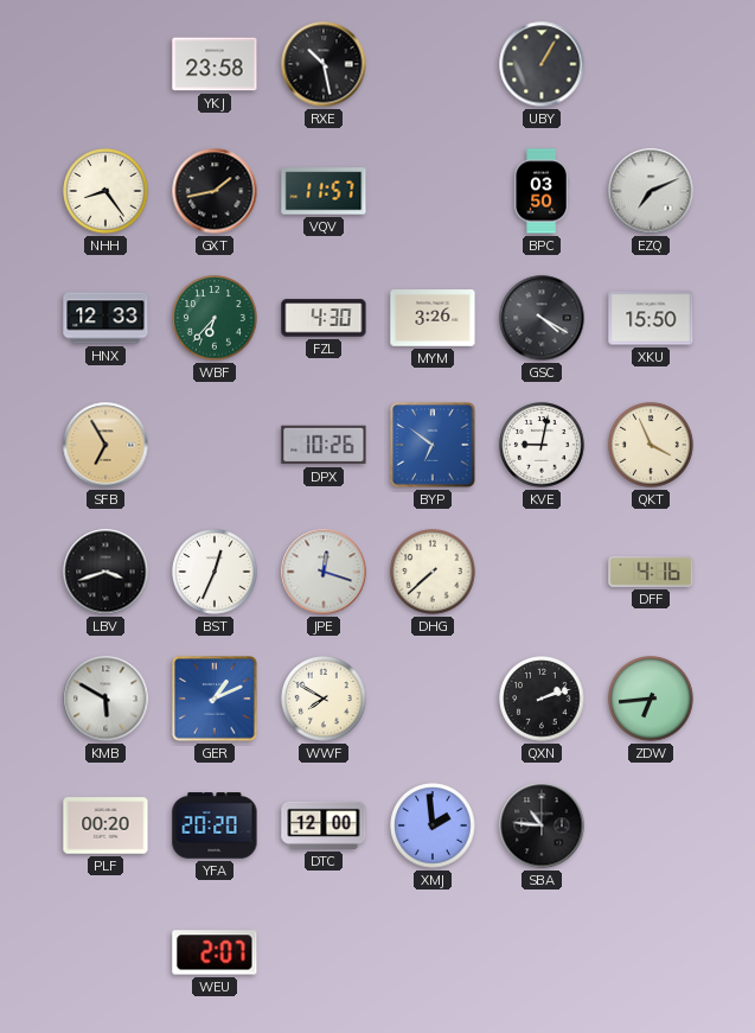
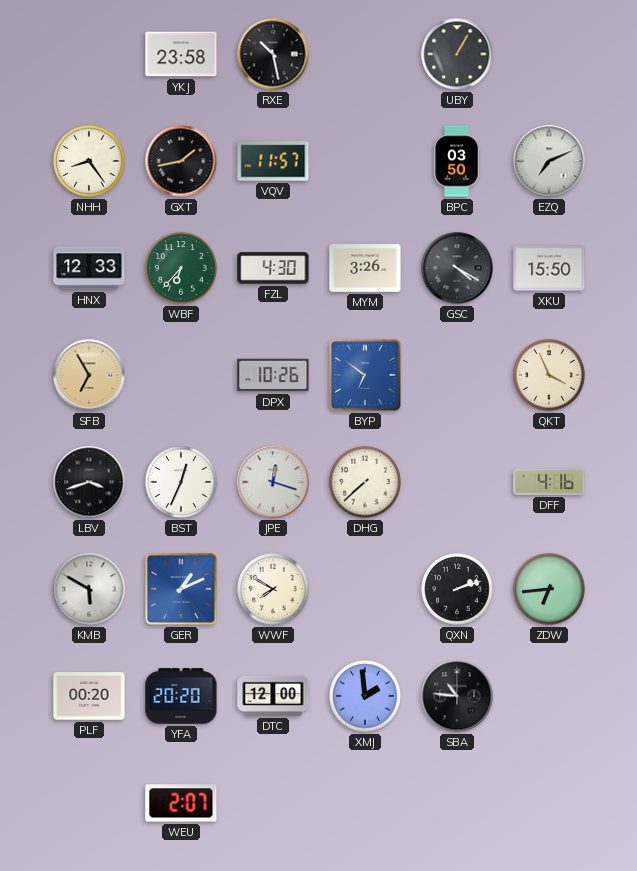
KVE: 9:02 -> none (542, 445)
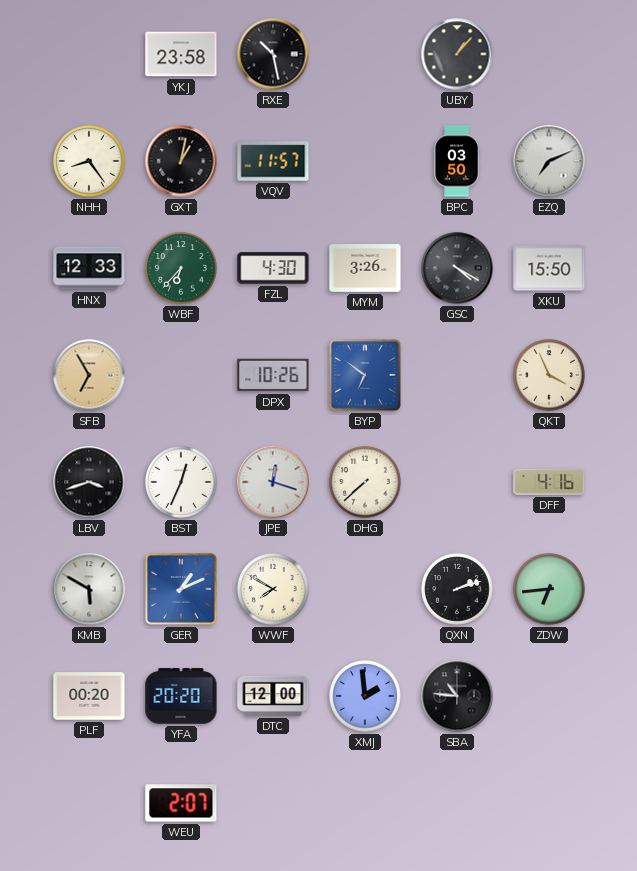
UBY: 1:05 -> 1:07 (457, 54)
GXT: 1:43 -> 1:02 (181, 161)
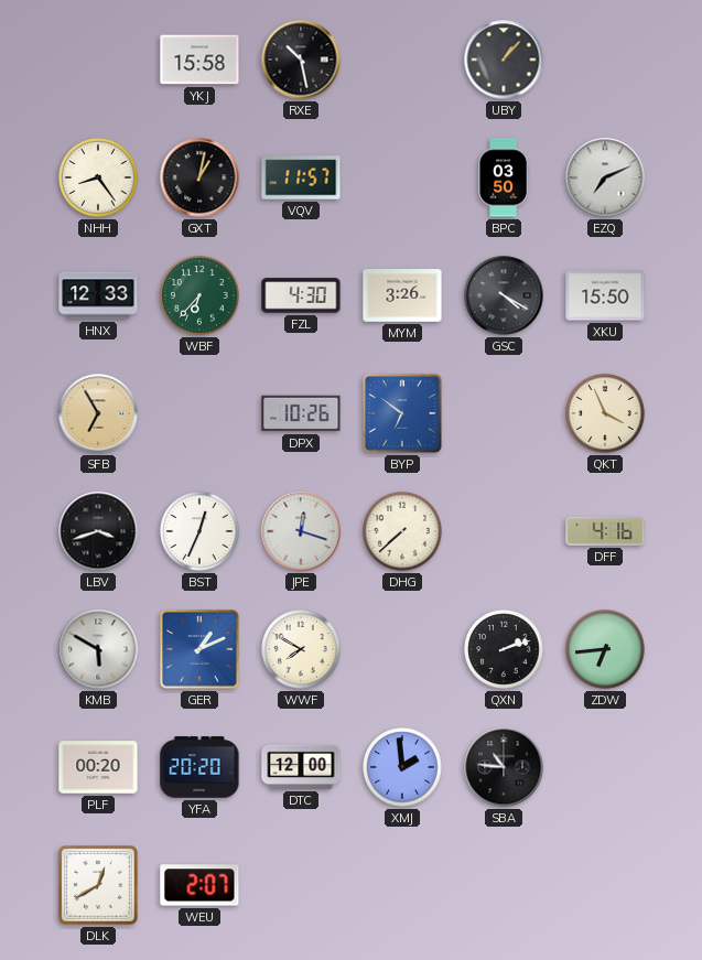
YKJ: 23:58 -> 15:58 (199, 60)
DLK: none -> 12:40 (98, 885)
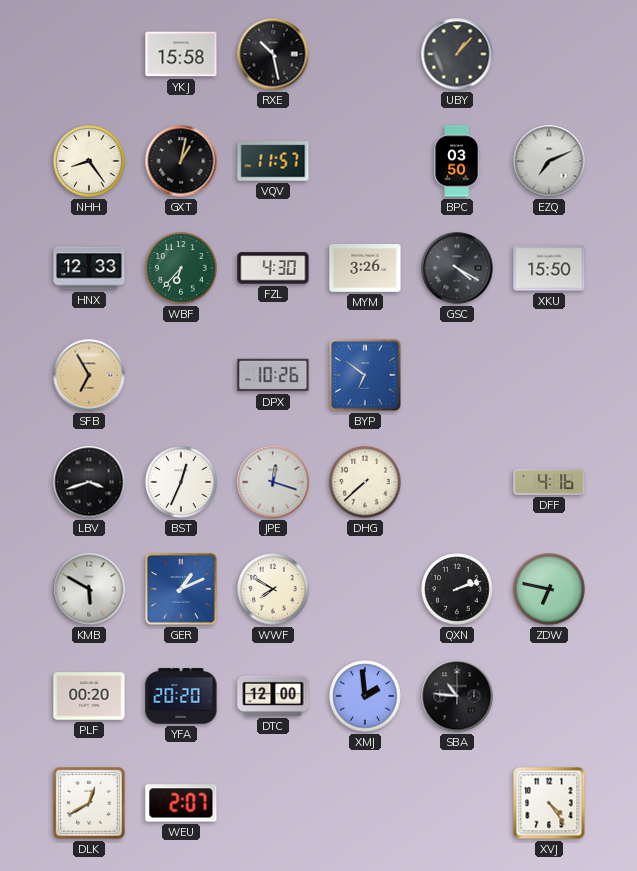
QKT: 3:56 -> none (605, 413)
ZDW: 6:44 -> 6:47 (549, 589)
XVJ: none -> 4:24 (549, 803)
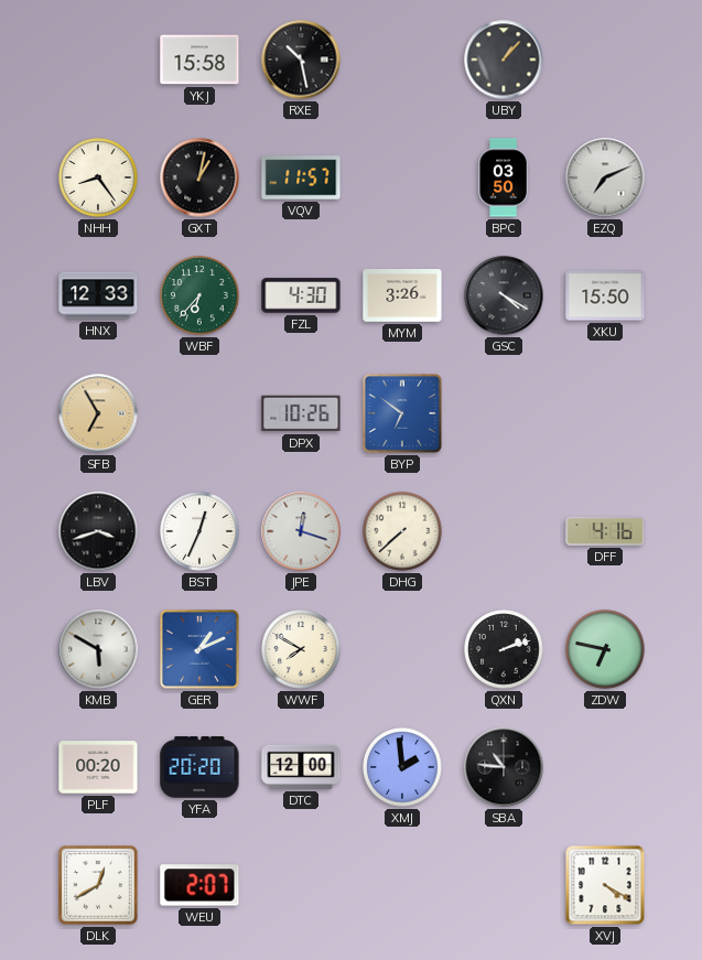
XVJ: 4:24 -> 4:20 (605, 885)
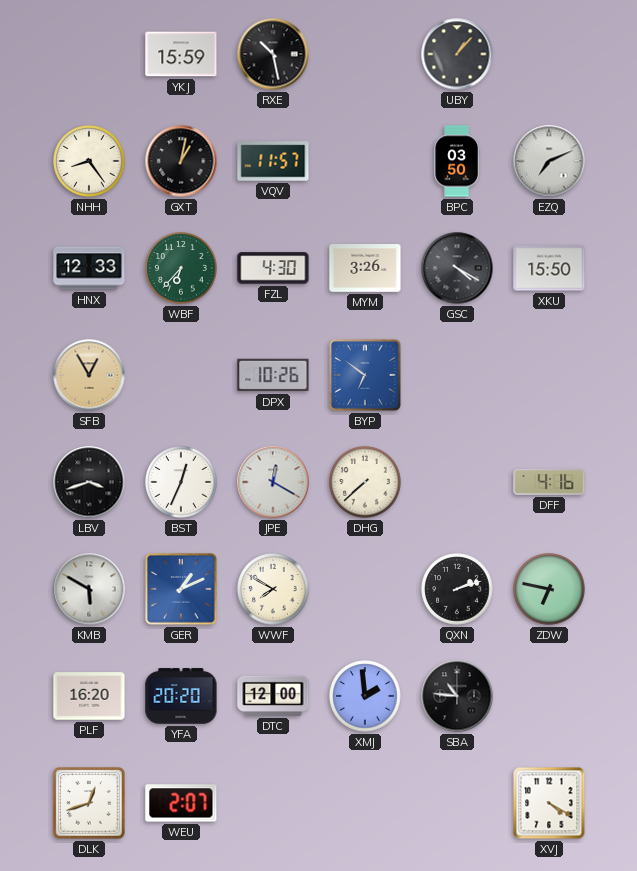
YKJ: 15:58 -> 15:59 (181, 54)
SFB: 6:55 -> 12:55 (89, 375)
JPE: 12:18 -> 12:20 (273, 482)
PLF: 00:20 -> 16:20 (89, 696)
DLK: 12:40 -> 12:42 (89, 803)
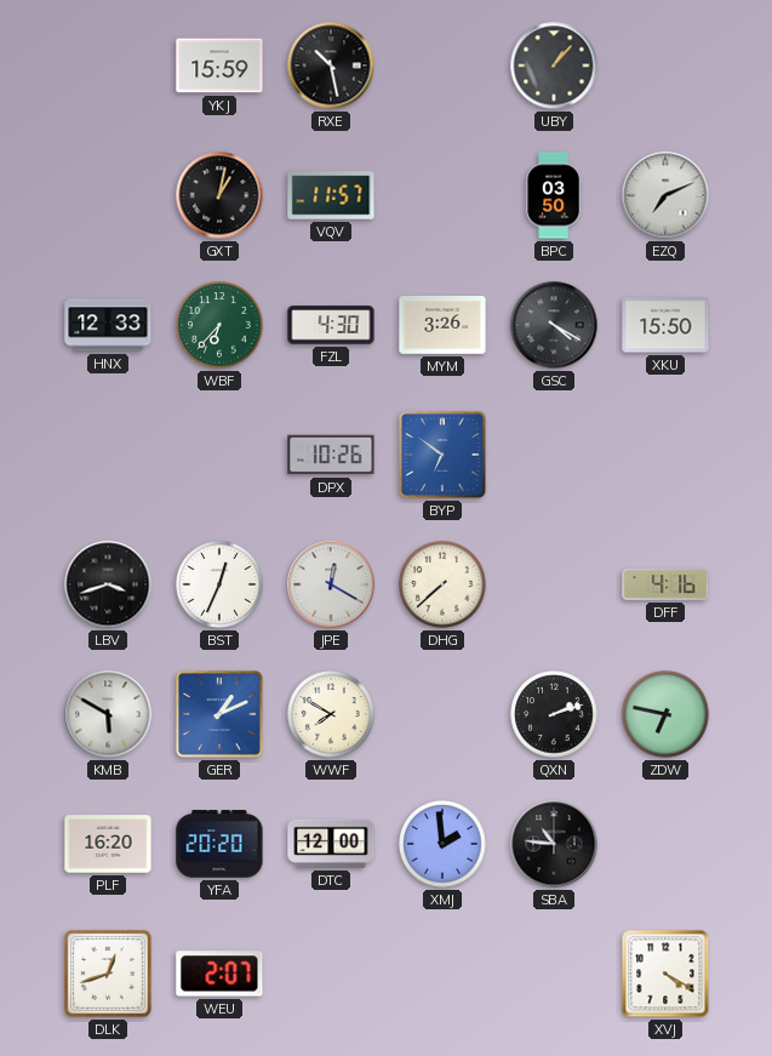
NHH: 8:24 -> none (89, 161)
SFB: 12:55 -> none (89, 375)
